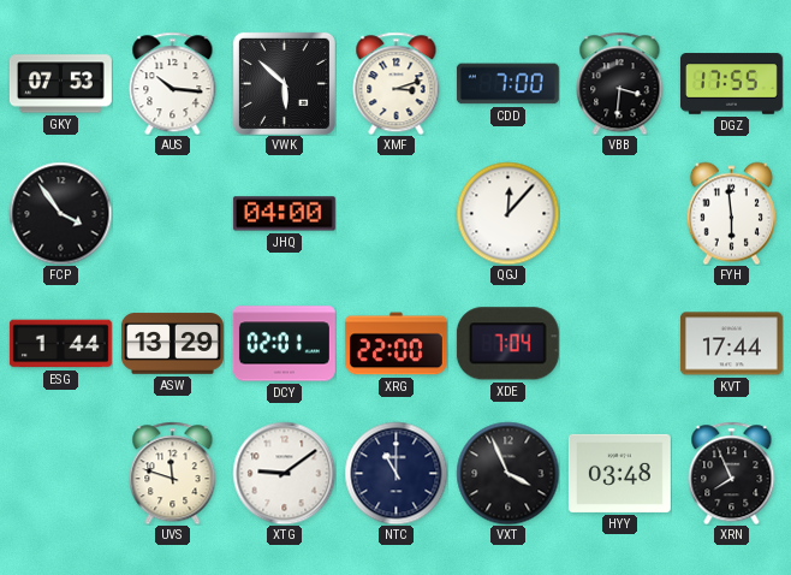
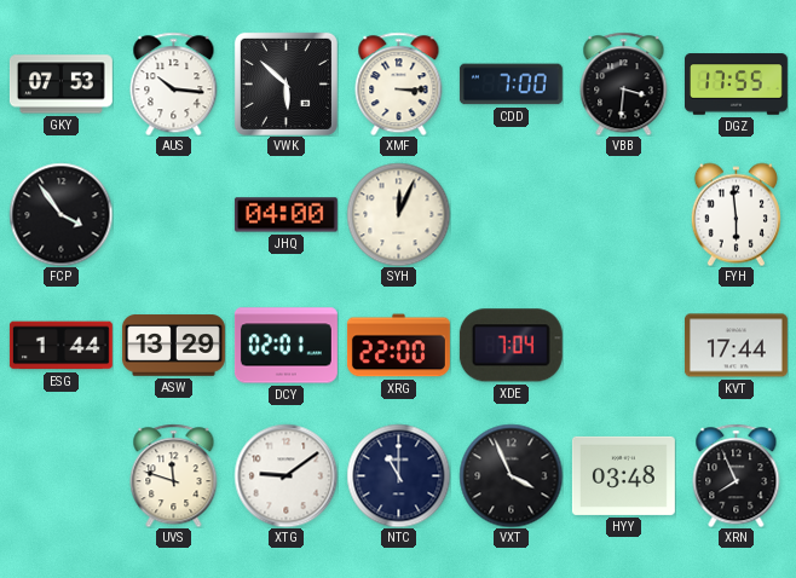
XMF: 3:12 -> 3:15 (399, 83)
SYH: none -> 12:04 (398, 214)
QGJ: 12:07 -> none (507, 213)
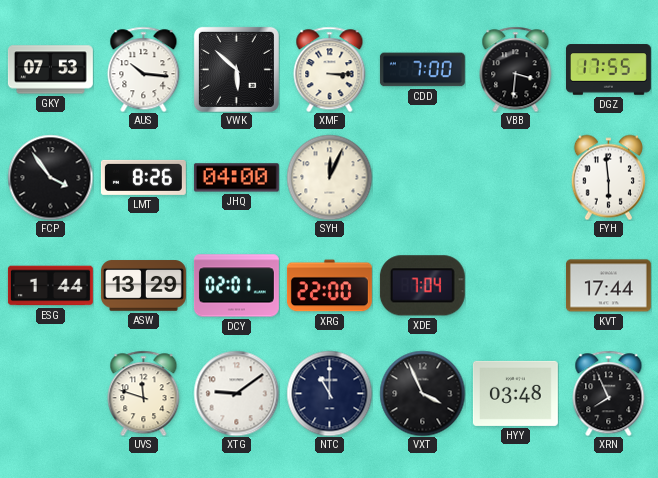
LMT: none -> 8:26 (143, 177)
